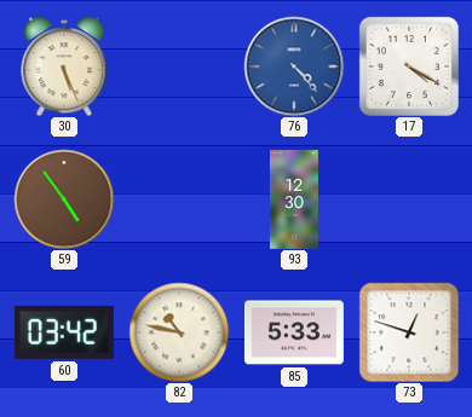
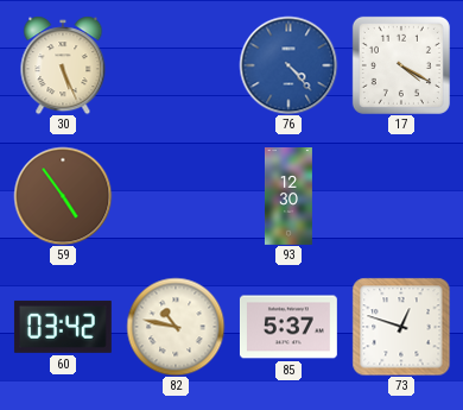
85: 5:33 -> 5:37 (288, 327)
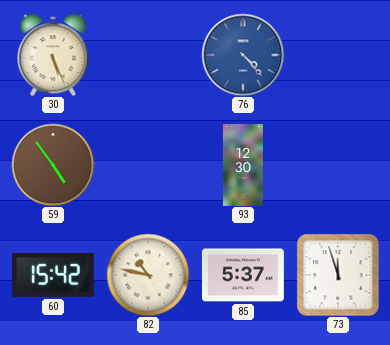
17: 4:20 -> none (401, 65)
60: 03:42 -> 15:42 (53, 275)
73: 12:48 -> 11:57 (338, 275)
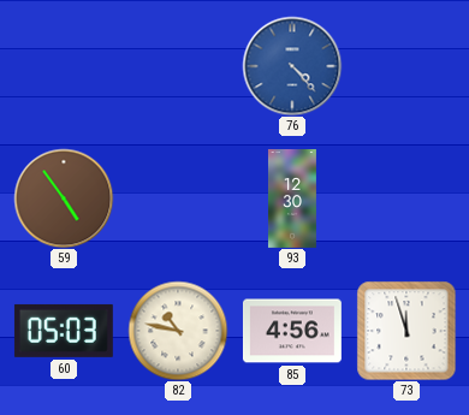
30: 5:26 -> none (53, 55)
60: 15:42 -> 05:03 (64, 331)
85: 5:37 -> 4:56 (292, 331)
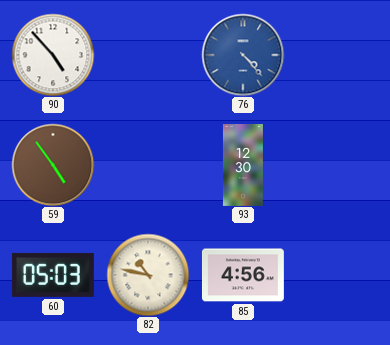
90: none -> 4:53 (53, 55)
73: 11:57 -> none (406, 331)
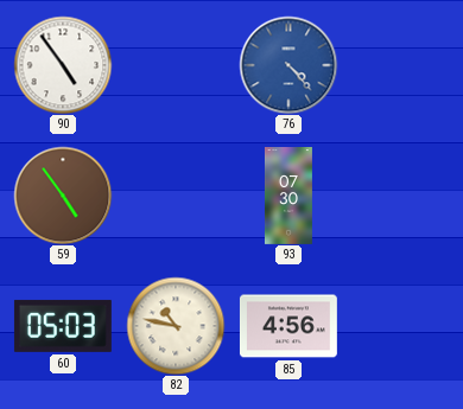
90: 4:53 -> 4:54 (63, 65)
93: 12:30 -> 07:30 (288, 197)
